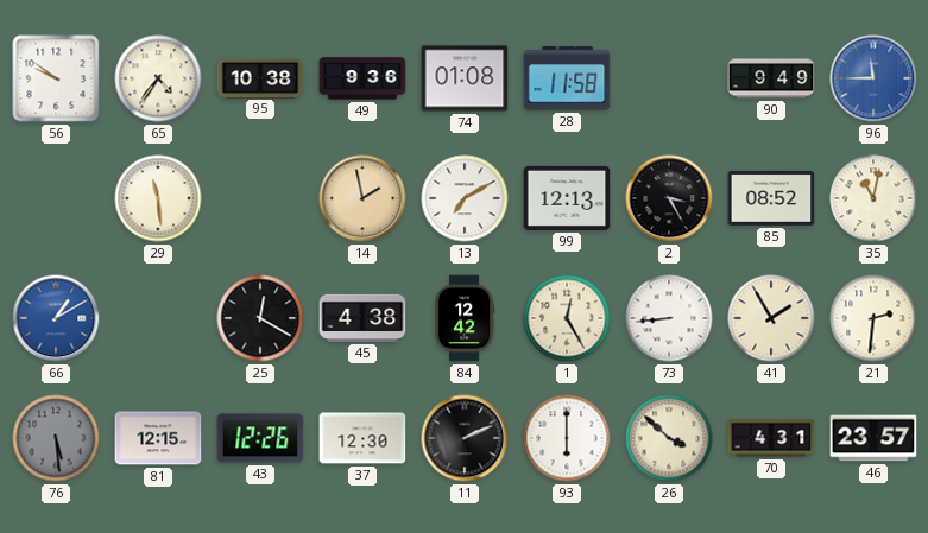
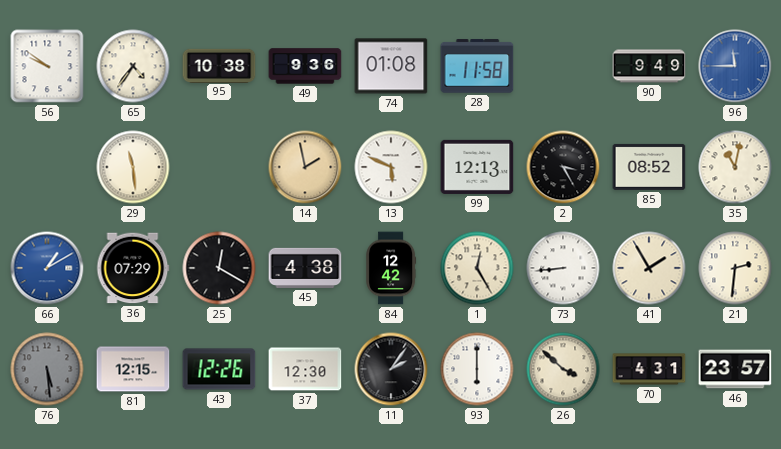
13: 7:10 -> 5:49 (391, 167)
36: none -> 07:29 (133, 268)
11: 2:11 -> 2:06 (391, 369)
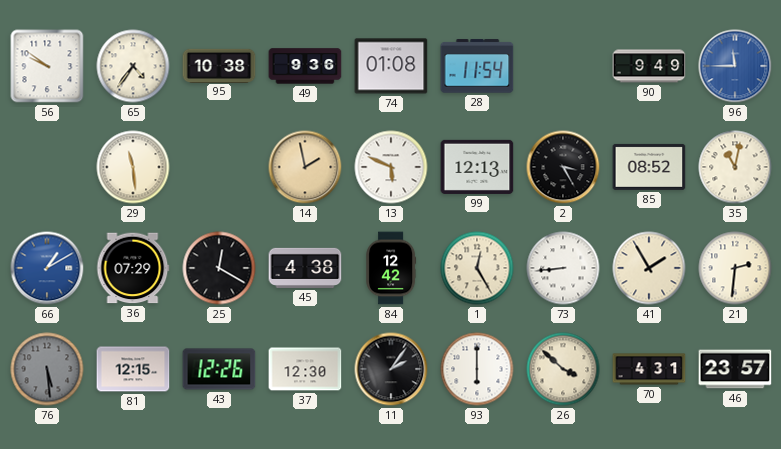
28: 11:58 -> 11:54 (477, 66)
